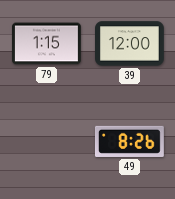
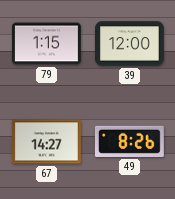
67: none -> 14:27 (46, 142)
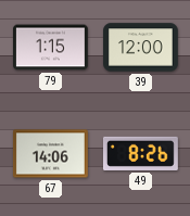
67: 14:27 -> 14:06 (50, 154)
